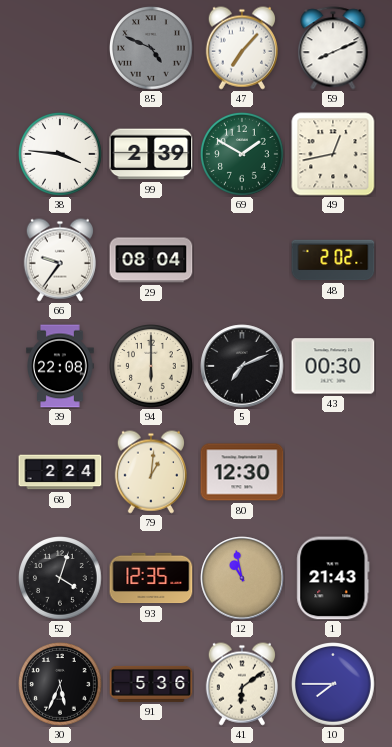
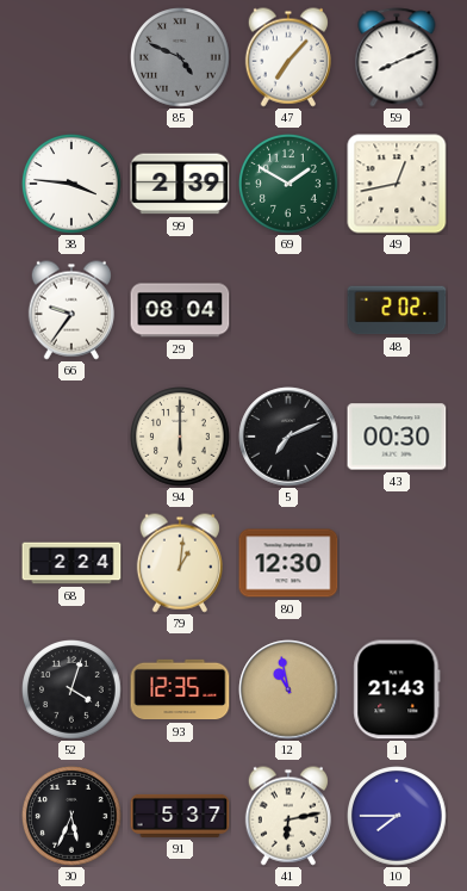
39: 22:08 -> none (61, 366)
91: 5:36 -> 5:37 (180, 816)
41: 6:09 -> 6:13 (288, 816)
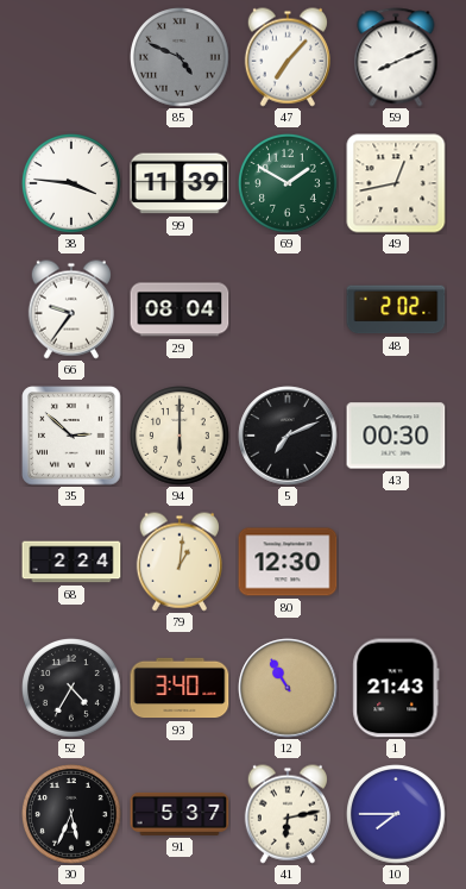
99: 2:39 -> 11:39 (180, 183)
35: none -> 2:52 (71, 436)
52: 4:03 -> 4:35 (73, 689)
93: 12:35 -> 3:40 (180, 688)
12: 10:58 -> 10:55 (288, 688)
